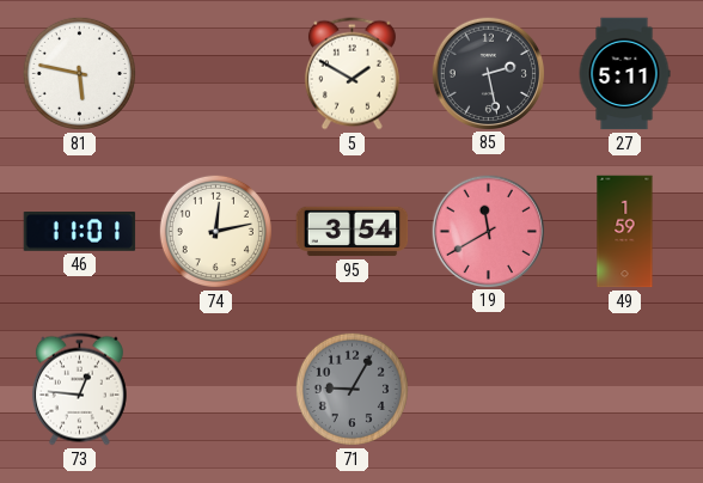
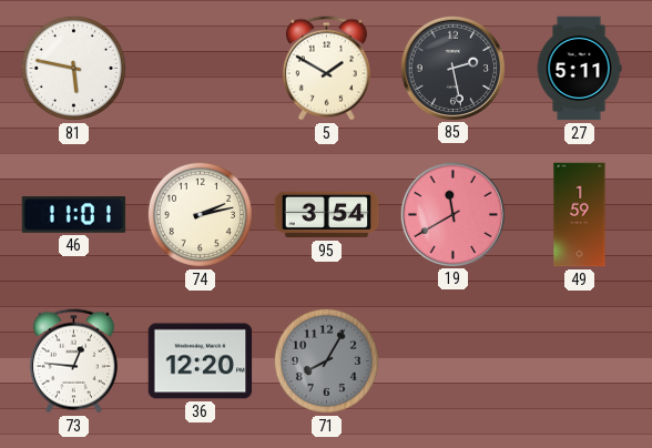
74: 12:13 -> 2:13 (200, 214)
36: none -> 12:20 (201, 362)
71: 9:05 -> 8:05 (326, 360)
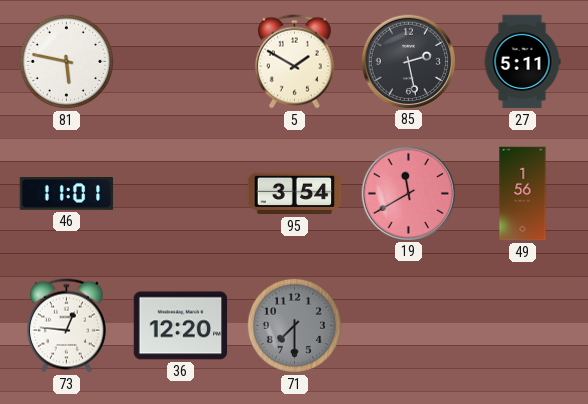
74: 2:13 -> none (200, 214)
49: 1:59 -> 1:56 (523, 194)
71: 8:05 -> 7:30 (294, 325)
